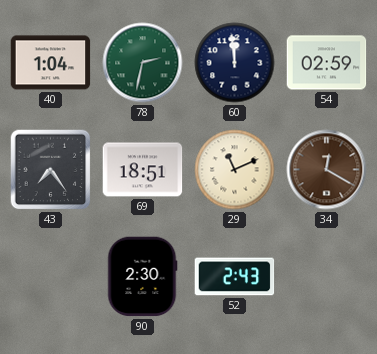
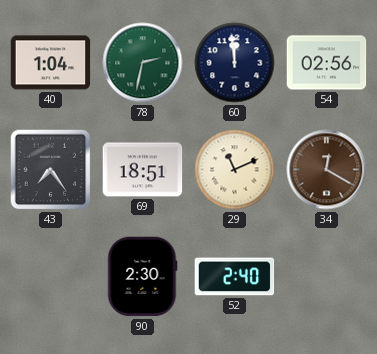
54: 02:59 -> 02:56 (327, 63)
52: 2:43 -> 2:40 (235, 277)
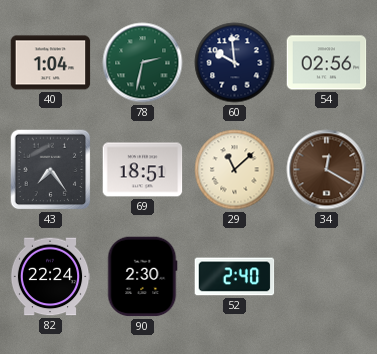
60: 11:59 -> 9:59 (235, 63)
29: 11:11 -> 11:08 (235, 170)
82: none -> 22:24 (50, 277)
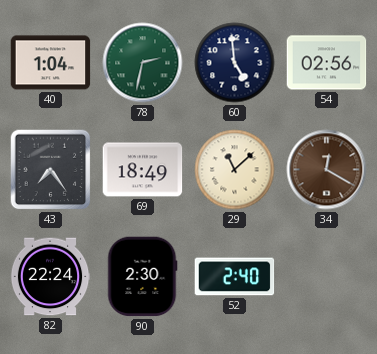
60: 9:59 -> 4:59 (235, 63)
69: 18:51 -> 18:49 (143, 170)
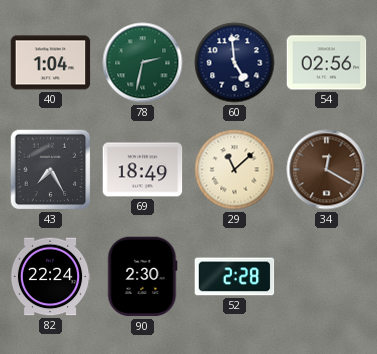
43: 7:24 -> 7:25 (51, 170)
52: 2:40 -> 2:28 (235, 277)
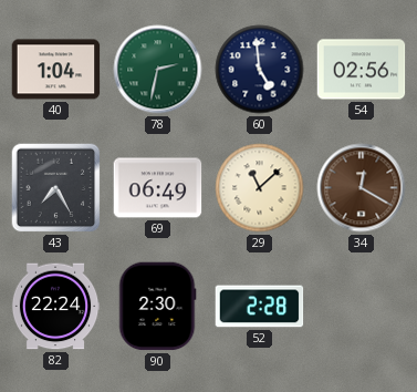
69: 18:49 -> 06:49 (158, 188)
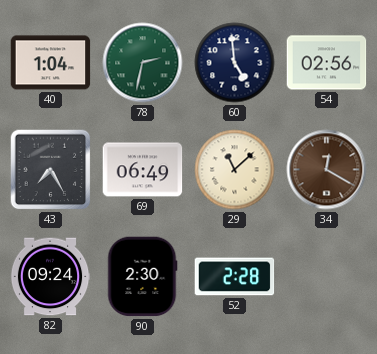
82: 22:24 -> 09:24 (50, 277)
